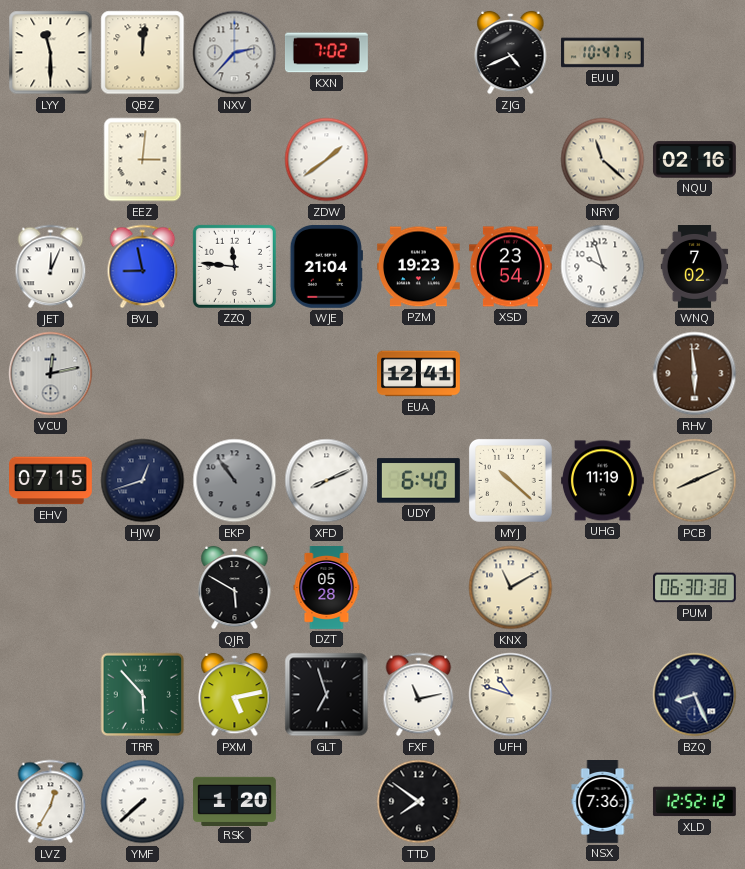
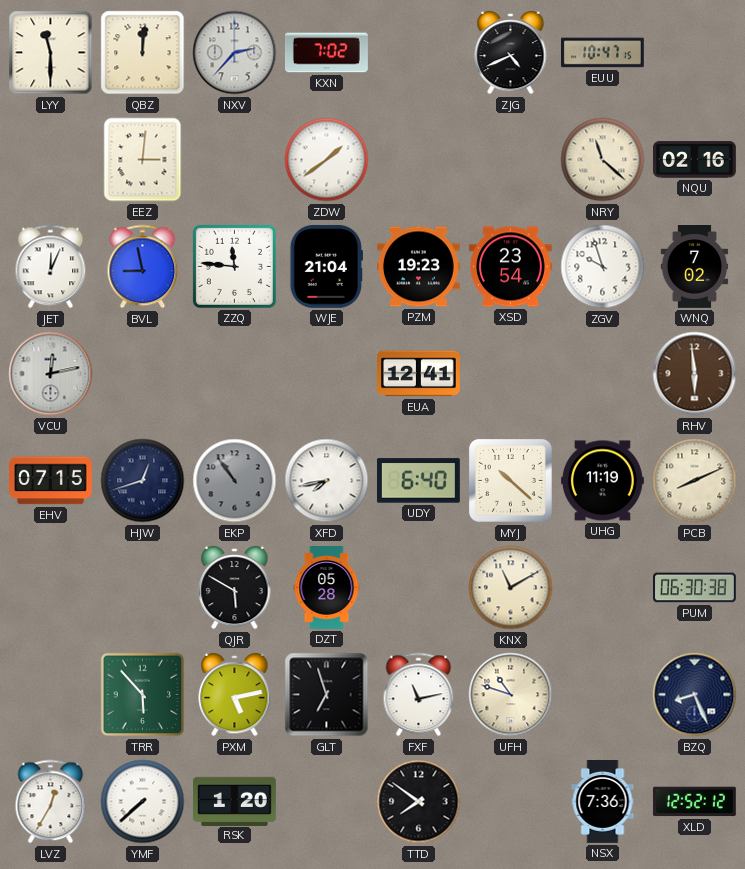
XFD: 8:11 -> 7:43 (327, 481)
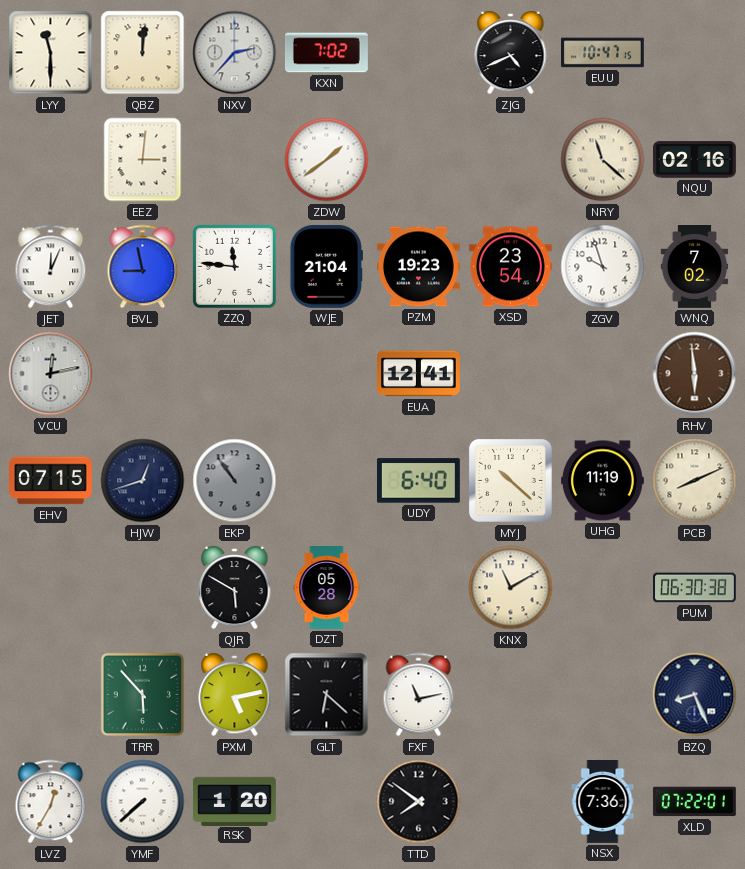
XFD: 7:43 -> none (327, 481)
GLT: 6:57 -> 6:22 (327, 695)
UFH: 10:48 -> none (511, 695)
XLD: 12:52 -> 07:22 (694, 802)
